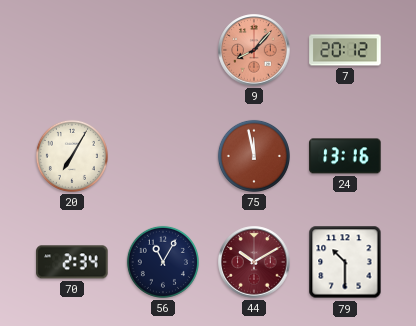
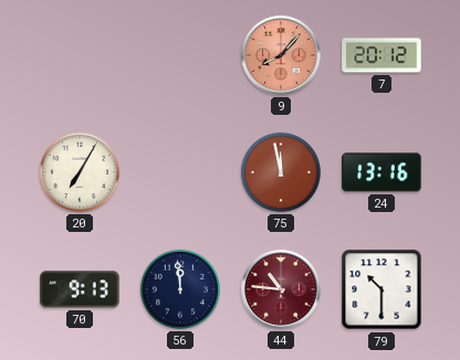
70: 2:34 -> 9:13 (80, 289)
56: 11:05 -> 11:59 (180, 289)
44: 10:10 -> 10:46 (281, 289)
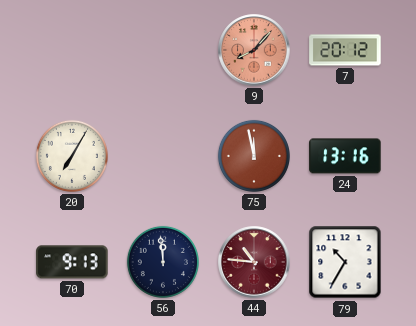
79: 10:30 -> 10:35 (345, 262)
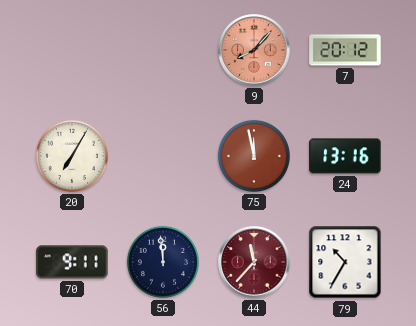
70: 9:13 -> 9:11 (72, 262)
44: 10:46 -> 11:37 (254, 262)
